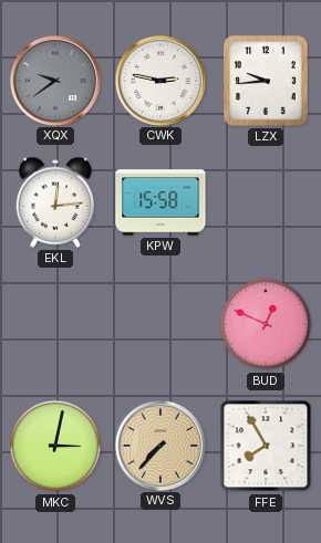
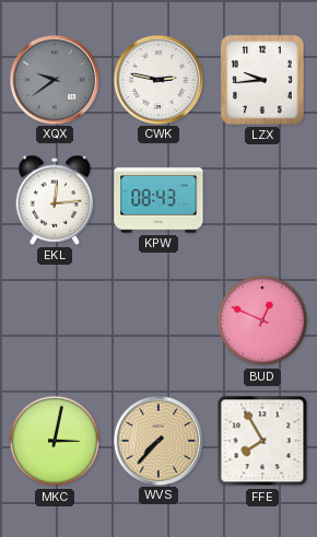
KPW: 15:58 -> 08:43 (158, 200)
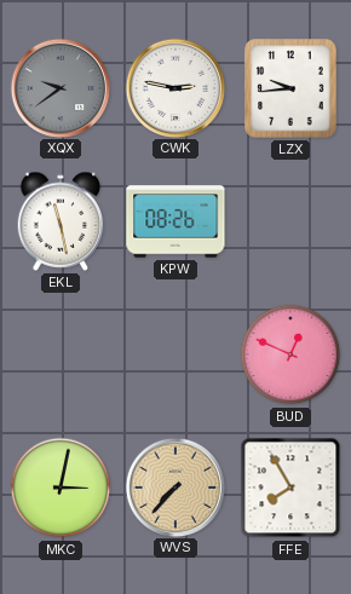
EKL: 12:14 -> 11:28 (61, 221)
KPW: 08:43 -> 08:26 (175, 221)
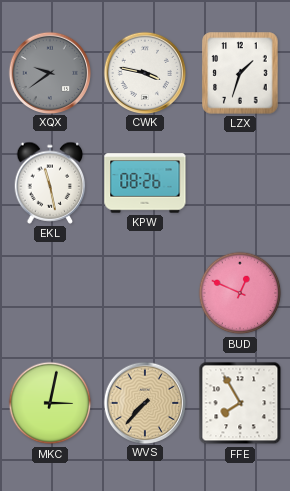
CWK: 2:47 -> 3:47 (144, 72)
LZX: 9:44 -> 1:33 (240, 73)
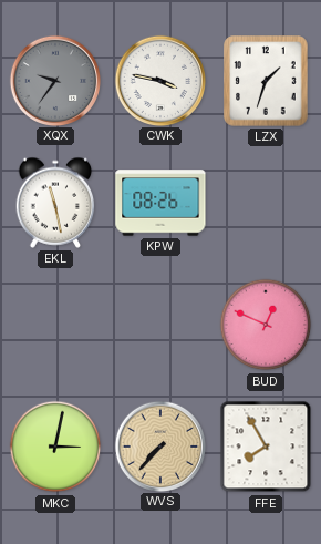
XQX: 9:39 -> 9:36 (54, 80)
